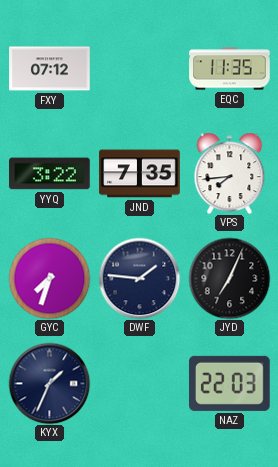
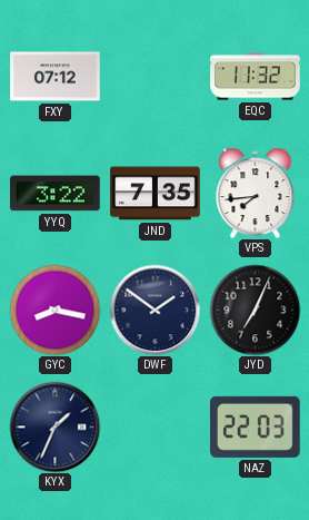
EQC: 11:35 -> 11:32 (256, 77)
GYC: 7:33 -> 8:17 (54, 310)
DWF: 1:46 -> 1:51 (154, 310)
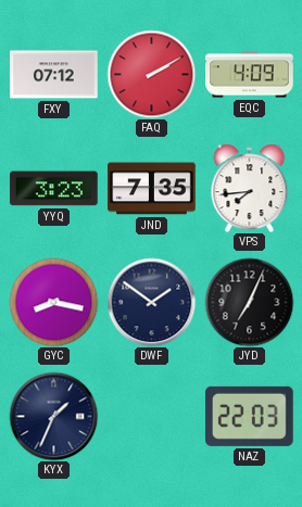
FAQ: none -> 2:10 (151, 74)
EQC: 11:32 -> 4:09 (250, 75)
YYQ: 3:22 -> 3:23 (54, 189)
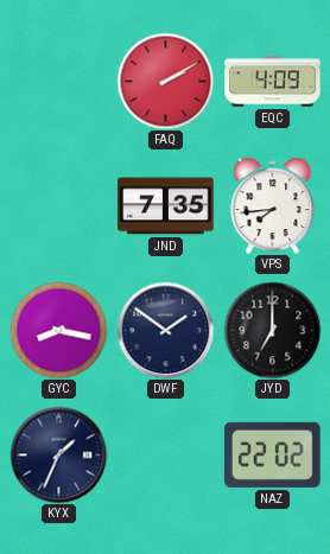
FXY: 07:12 -> none (54, 75)
YYQ: 3:23 -> none (54, 189)
JYD: 7:04 -> 7:00 (272, 330)
NAZ: 22:03 -> 22:02 (273, 454)
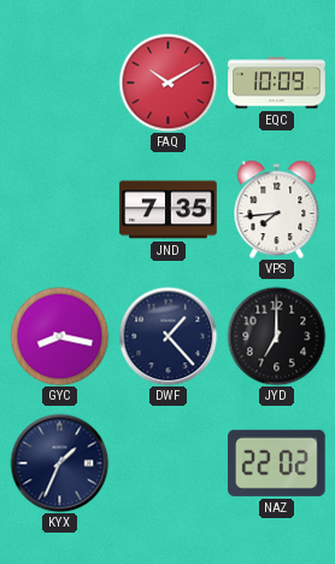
FAQ: 2:10 -> 10:10 (167, 82)
EQC: 4:09 -> 10:09 (277, 83)
DWF: 1:51 -> 1:23 (167, 336)
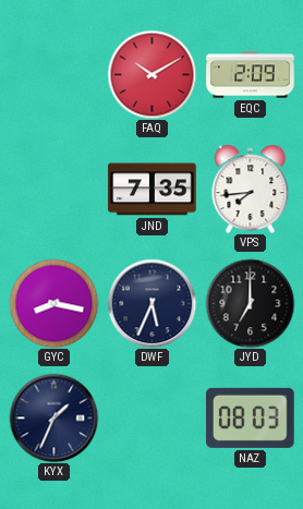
EQC: 10:09 -> 2:09 (251, 75)
DWF: 1:23 -> 5:34 (152, 303)
NAZ: 22:02 -> 08:03 (251, 417)
